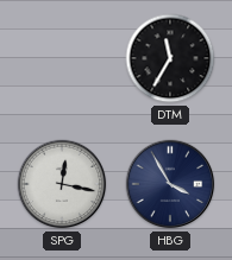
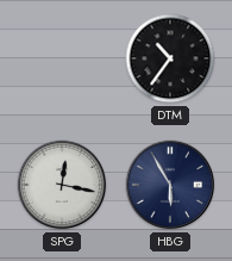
DTM: 11:35 -> 10:36 (170, 58)
HBG: 3:55 -> 5:55 (170, 185)
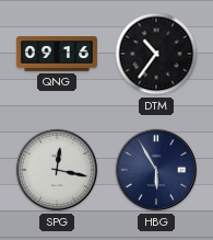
QNG: none -> 09:16 (57, 54)
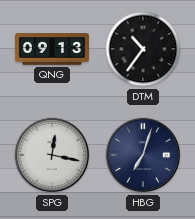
QNG: 09:16 -> 09:13 (52, 49)
HBG: 5:55 -> 7:03 (143, 155)
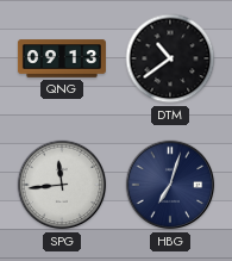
DTM: 10:36 -> 10:39 (170, 58)
SPG: 12:17 -> 11:44 (62, 185)
